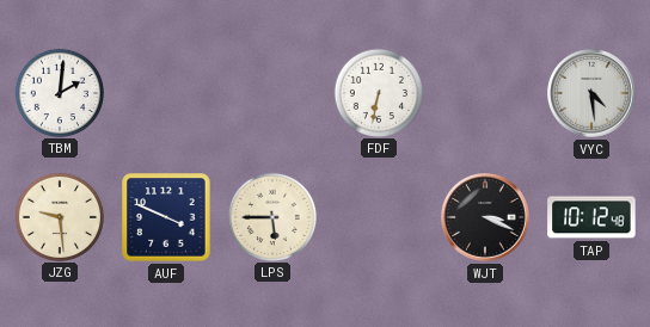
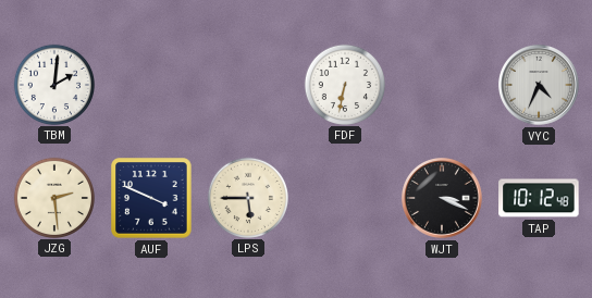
VYC: 4:29 -> 4:34 (540, 86)
JZG: 9:29 -> 2:29 (53, 197)
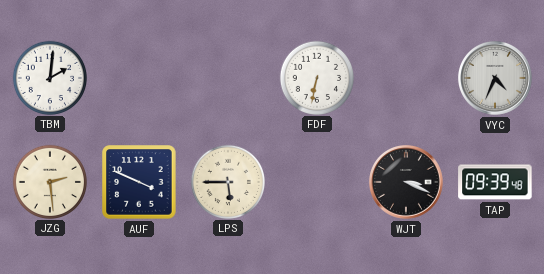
TAP: 10:12 -> 09:39 (495, 182)
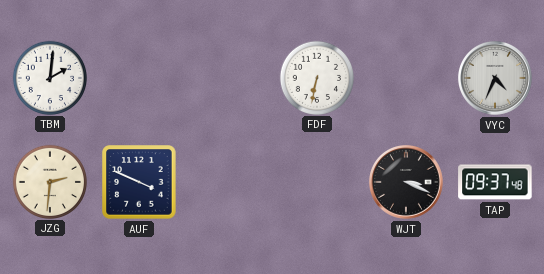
JZG: 2:29 -> 2:31 (49, 181)
LPS: 5:45 -> none (227, 181)
TAP: 09:39 -> 09:37 (495, 182)
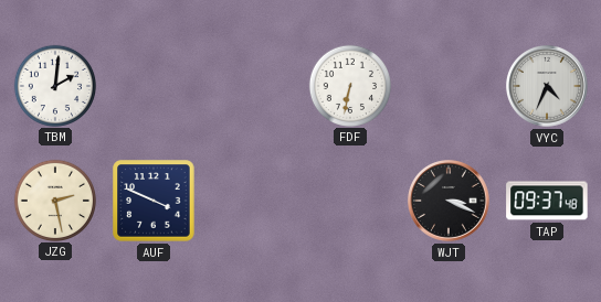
JZG: 2:31 -> 2:28 (54, 199)
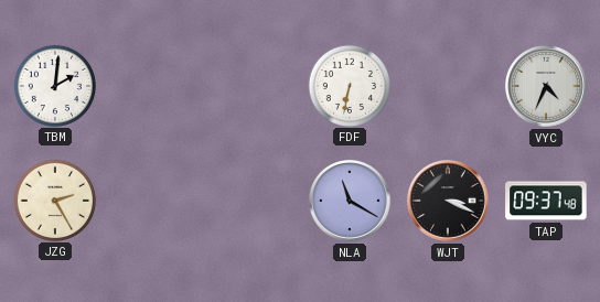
JZG: 2:28 -> 2:25 (54, 199)
AUF: 3:49 -> none (154, 201)
NLA: none -> 11:20 (351, 202)
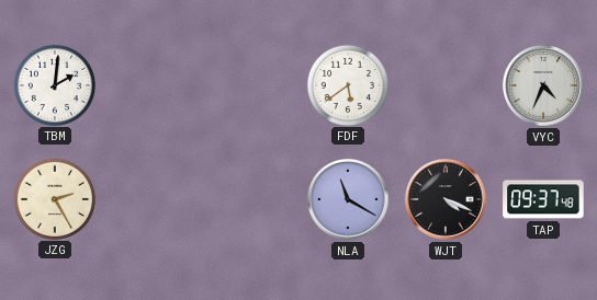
FDF: 6:32 -> 5:39 (347, 84)
WJT: 3:19 -> 4:19 (447, 200)
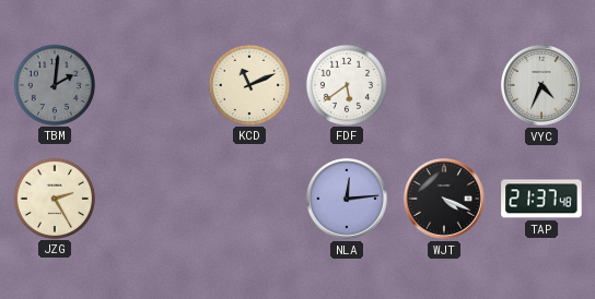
TBM dial: white -> grey (54, 84)
KCD: none -> 11:11 (248, 84)
NLA: 11:20 -> 12:14 (348, 200)
TAP: 09:37 -> 21:37 (541, 199)
